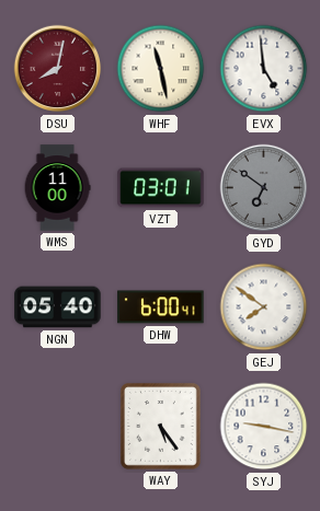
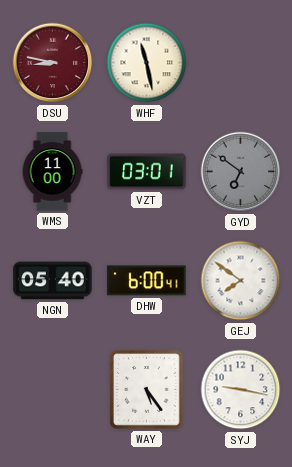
DSU: 8:02 -> 8:47 (53, 63)
EVX: 4:59 -> none (264, 69)
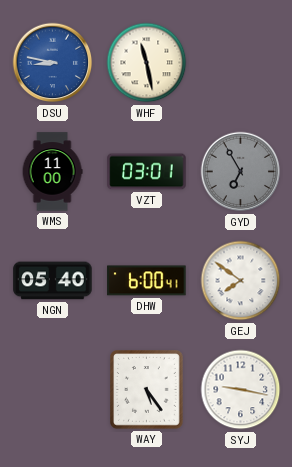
DSU dial: burgundy -> blue (53, 63)
GYD: 6:51 -> 6:55 (241, 172)
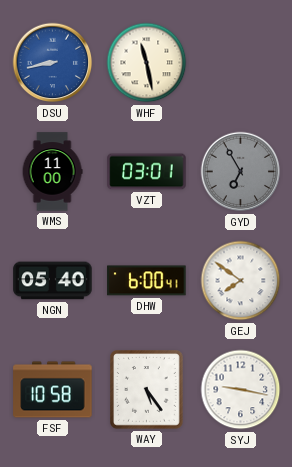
DSU: 8:47 -> 8:43 (53, 63)
FSF: none -> 10:58 (53, 390)
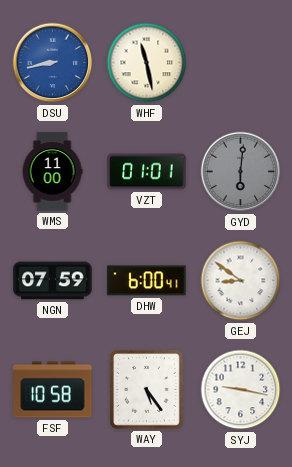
VZT: 03:01 -> 01:01 (147, 172)
GYD: 6:55 -> 6:01 (241, 172)
NGN: 05:40 -> 07:59 (53, 281)
GEJ: 7:51 -> 8:51 (241, 281)
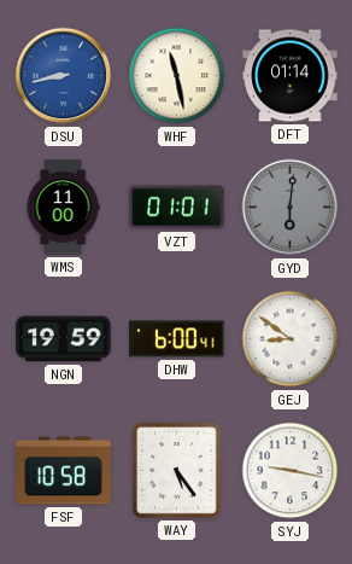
DFT: none -> 01:14 (291, 76)
NGN: 07:59 -> 19:59 (64, 339)
